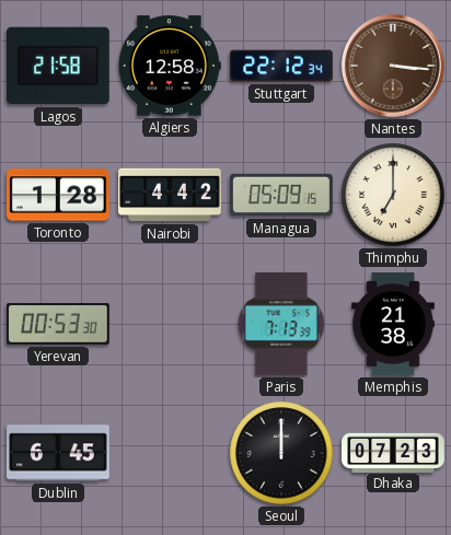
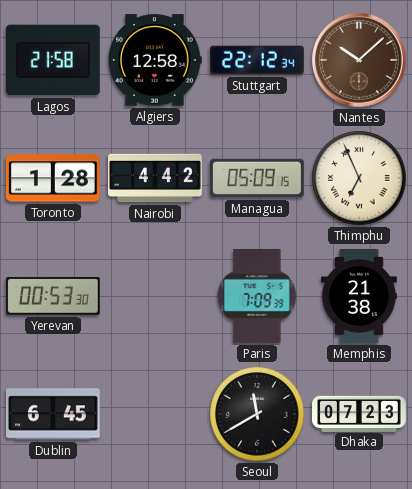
Nantes: 3:16 -> 10:08 (359, 60)
Thimphu: 7:00 -> 6:56 (359, 178)
Paris: 7:13 -> 7:09 (257, 297)
Seoul: 12:00 -> 11:40 (257, 414)
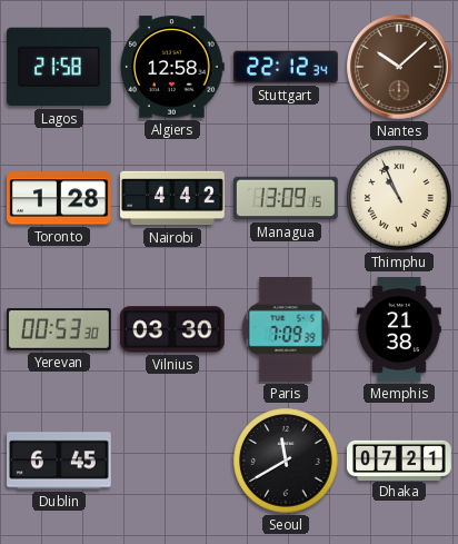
Managua: 05:09 -> 13:09 (287, 198)
Thimphu: 6:56 -> 10:56 (399, 198)
Vilnius: none -> 03:30 (173, 329)
Dhaka: 07:23 -> 07:21 (399, 459)
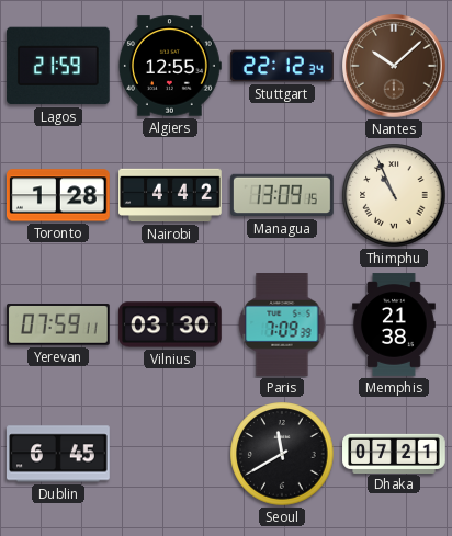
Lagos: 21:58 -> 21:59 (58, 66)
Algiers: 12:58 -> 12:55 (171, 66)
Yerevan: 00:53 -> 07:59 (59, 326)
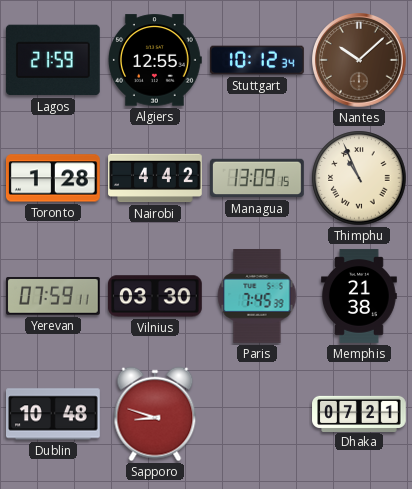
Stuttgart: 22:12 -> 10:12 (258, 60)
Paris: 7:09 -> 7:45 (257, 297)
Dublin: 6:45 -> 10:48 (54, 414)
Sapporo: none -> 8:48 (155, 414)
Seoul: 11:40 -> none (282, 454)
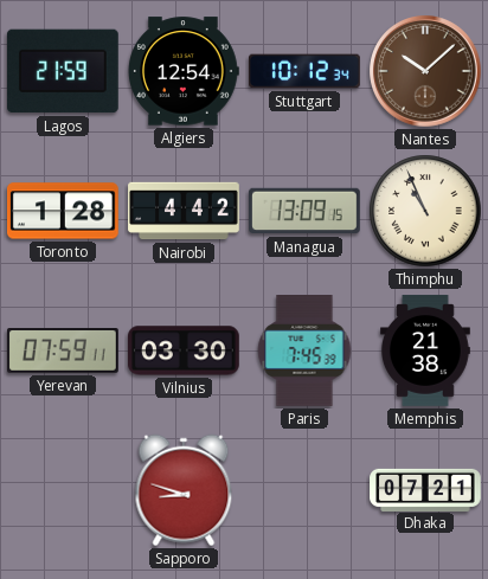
Algiers: 12:55 -> 12:54 (185, 71)
Dublin: 10:48 -> none (54, 414)
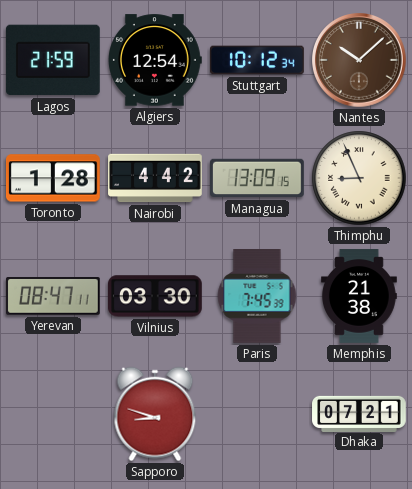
Thimphu: 10:56 -> 8:56 (359, 178)
Yerevan: 07:59 -> 08:47 (54, 297)
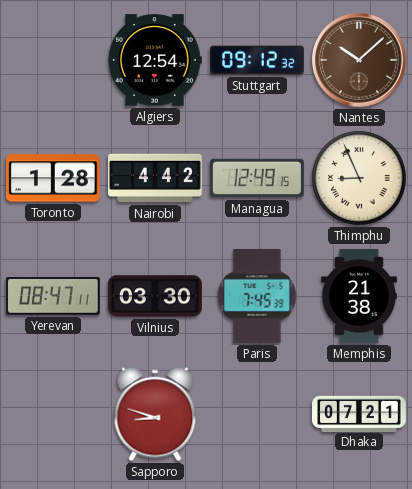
Lagos: 21:59 -> none (53, 60)
Stuttgart: 10:12 -> 09:12 (258, 60)
Managua: 13:09 -> 12:49 (258, 178)
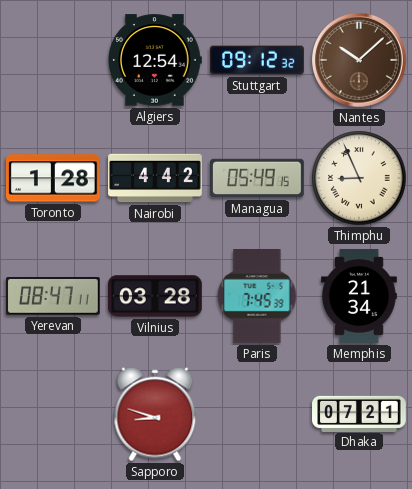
Managua: 12:49 -> 05:49 (258, 178)
Vilnius: 03:30 -> 03:28 (156, 296)
Memphis: 21:38 -> 21:34 (360, 296)
